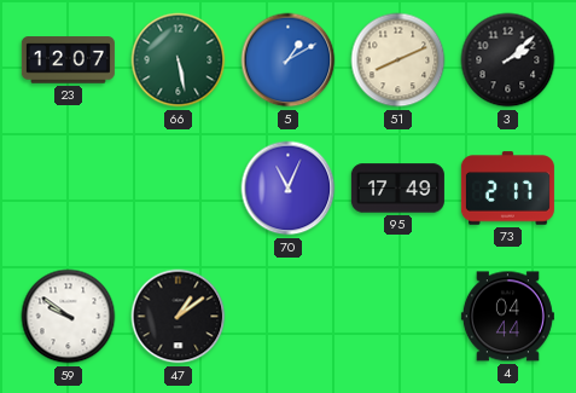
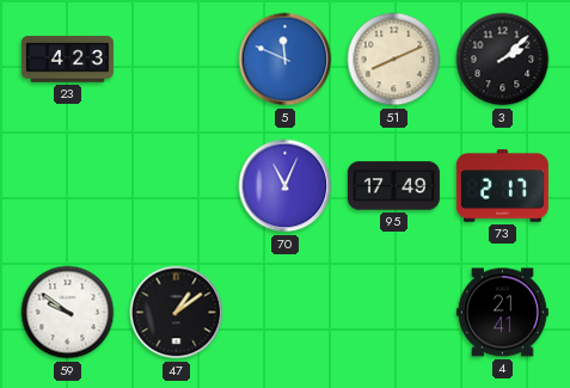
23: 12:07 -> 4:23 (67, 60)
66: 5:28 -> none (179, 60)
5: 1:10 -> 11:49 (286, 60)
4: 04:44 -> 21:41 (502, 313)
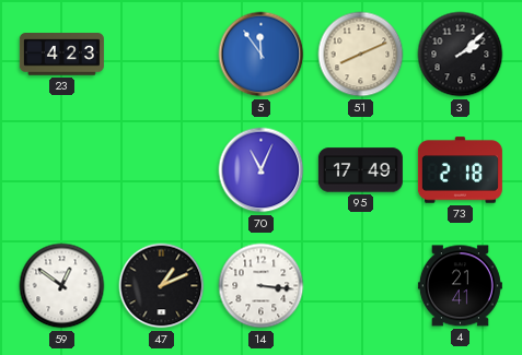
5: 11:49 -> 11:54 (262, 55)
73: 2:17 -> 2:18 (460, 170)
59: 9:51 -> 12:51 (62, 286)
47: 1:09 -> 1:11 (162, 286)
14: none -> 3:16 (262, 286)
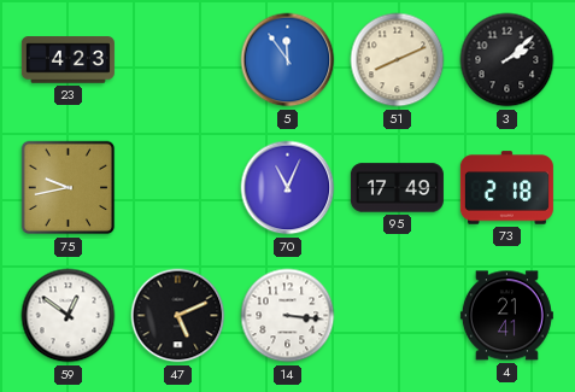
75: none -> 9:43 (69, 188)
47: 1:11 -> 5:11 (178, 316)
